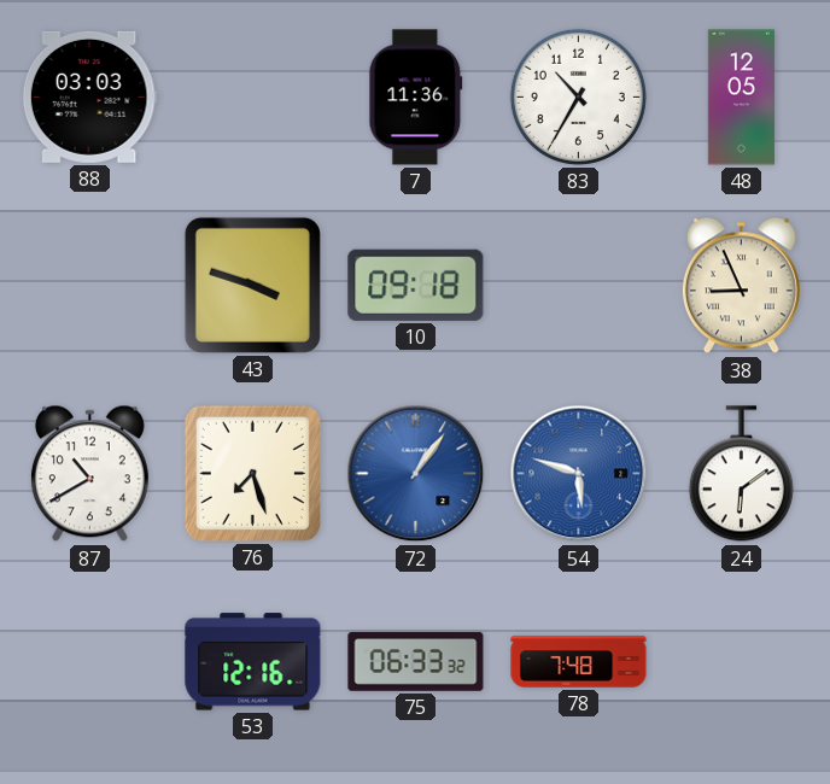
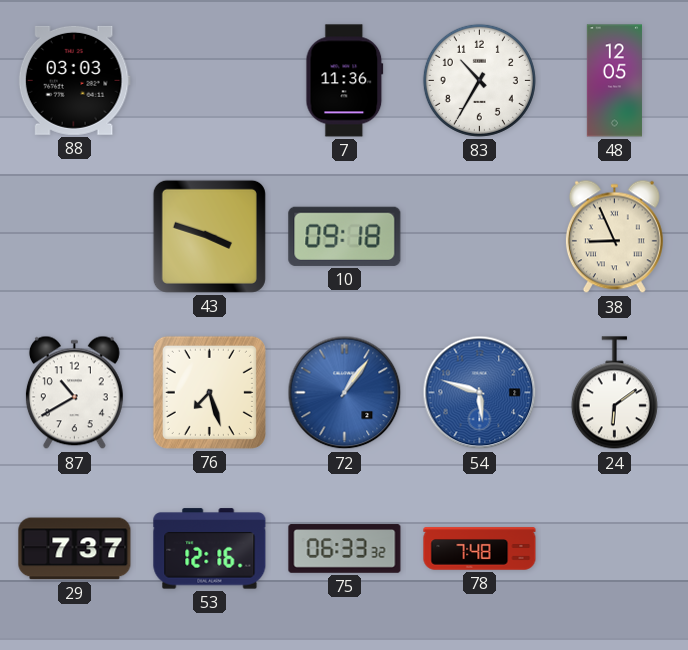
29: none -> 7:37 (75, 549)
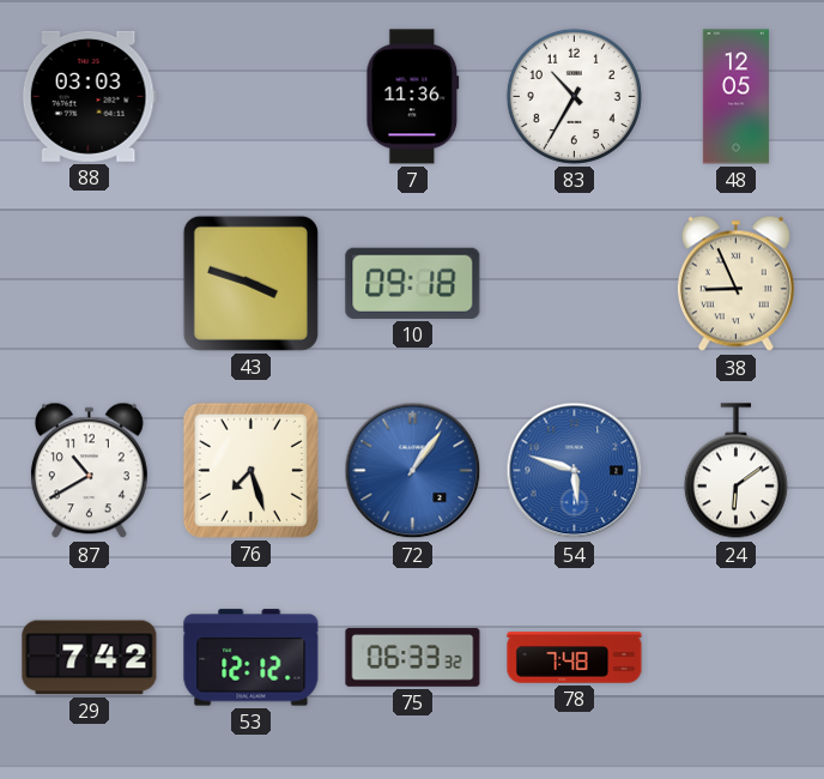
29: 7:37 -> 7:42 (90, 658)
53: 12:16 -> 12:12 (252, 658)
